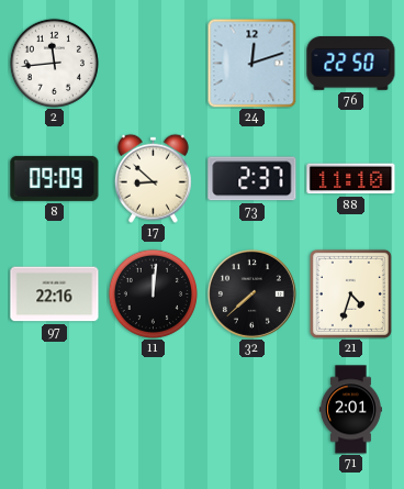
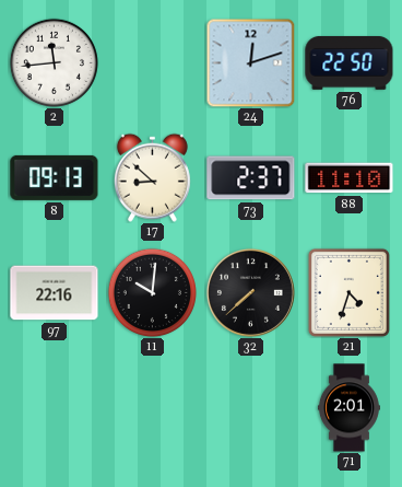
8: 09:09 -> 09:13 (55, 177)
11: 12:01 -> 10:01 (152, 292)
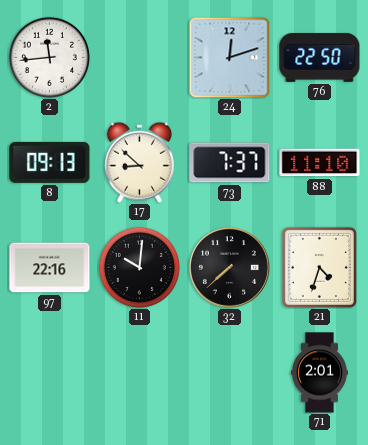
73: 2:37 -> 7:37 (230, 163)
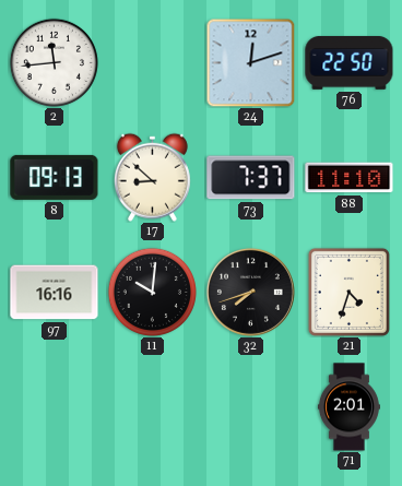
97: 22:16 -> 16:16 (55, 293)
32: 7:38 -> 7:42 (250, 292)
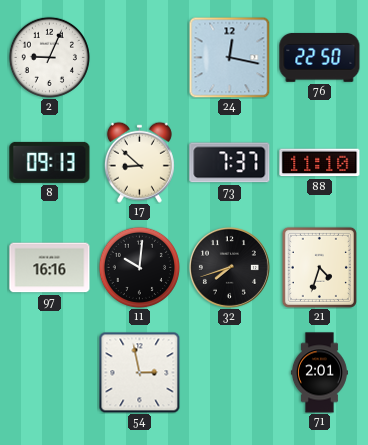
2: 11:44 -> 9:04 (49, 57)
24: 12:12 -> 12:17 (229, 57)
54: none -> 2:58 (139, 372)
